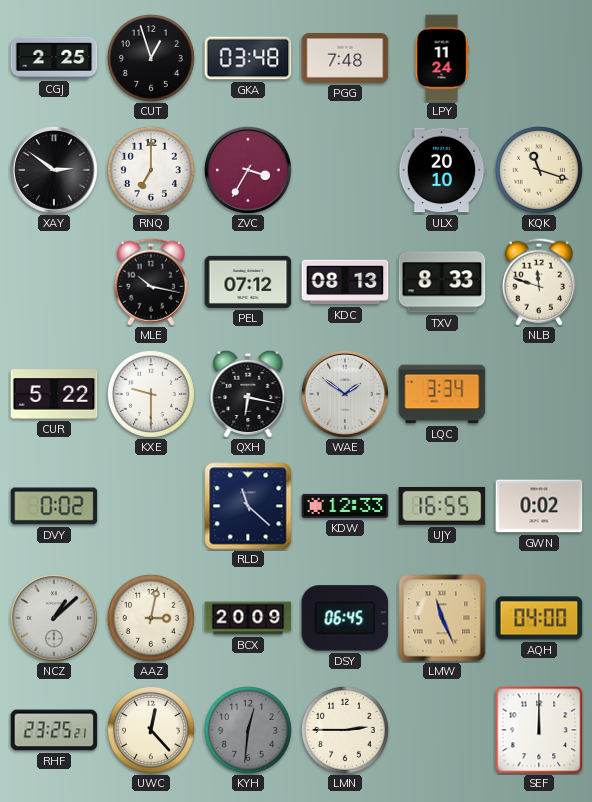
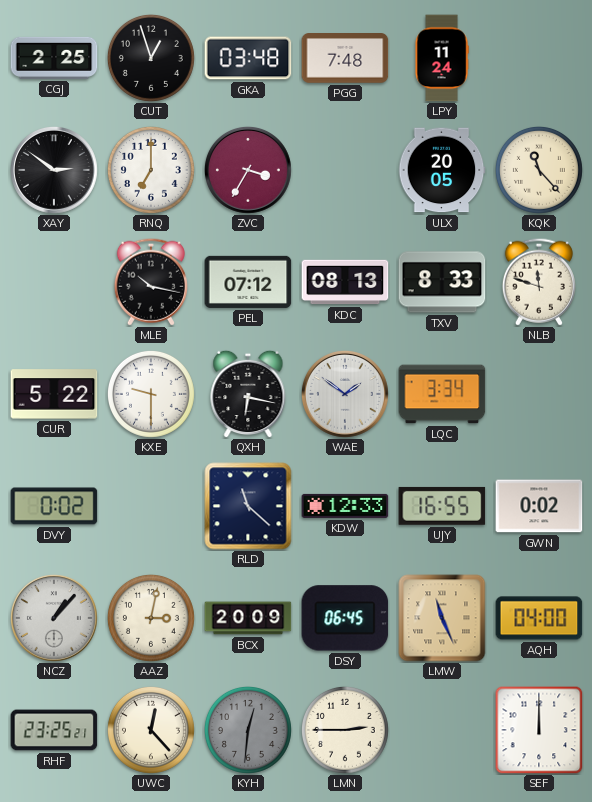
ULX: 20:10 -> 20:05 (442, 170)
KQK: 11:18 -> 11:23 (539, 170)
NCZ: 1:08 -> 1:07 (54, 618)
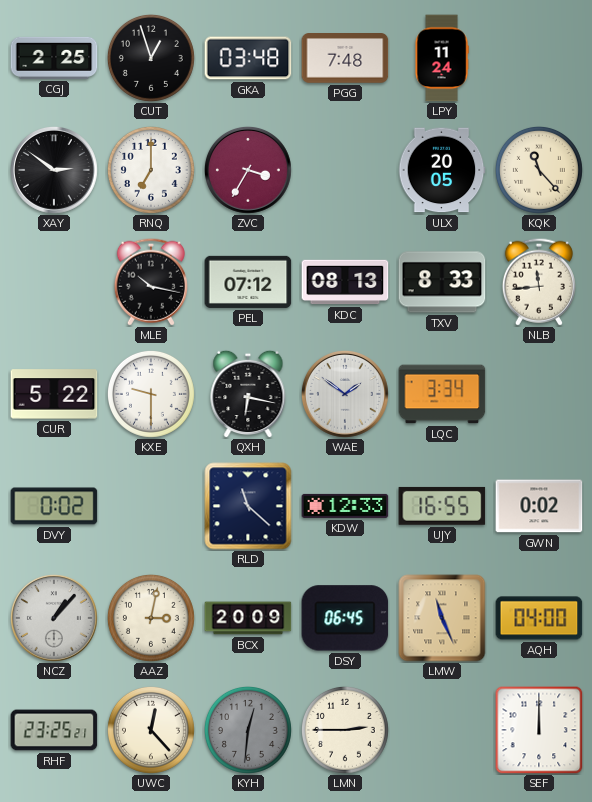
NLB: 11:48 -> 11:44 (539, 282)
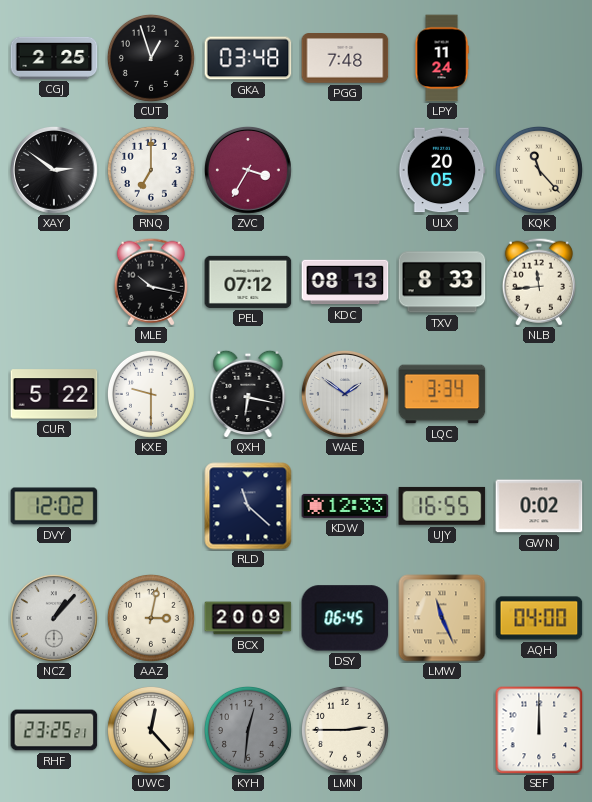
DVY: 0:02 -> 12:02 (54, 506)
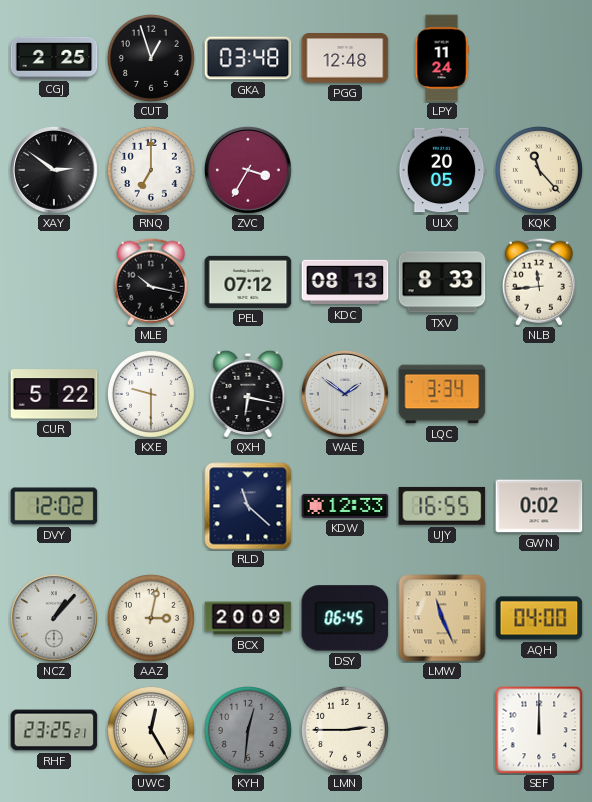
PGG: 7:48 -> 12:48 (345, 58)
UWC: 12:23 -> 12:25 (151, 730)
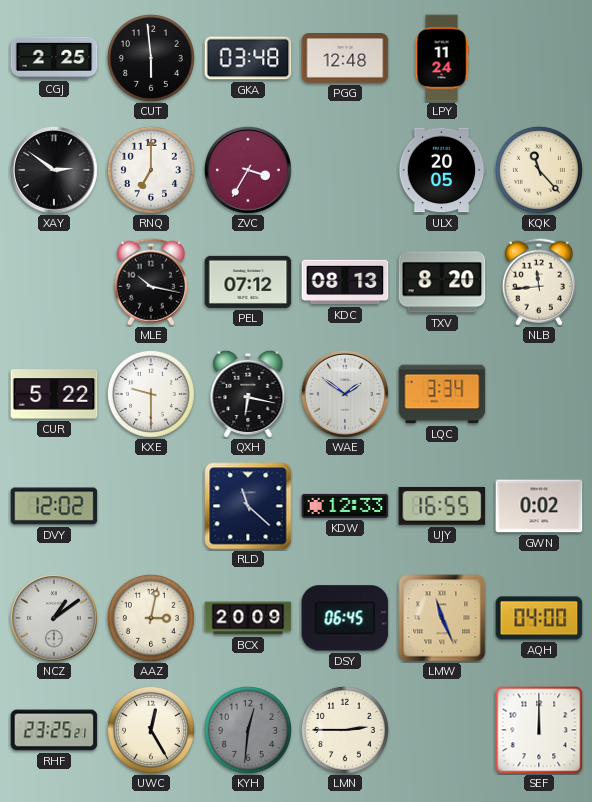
CUT: 12:57 -> 5:59 (151, 58)
TXV: 8:33 -> 8:20 (442, 282)
NCZ: 1:07 -> 1:09 (54, 618)
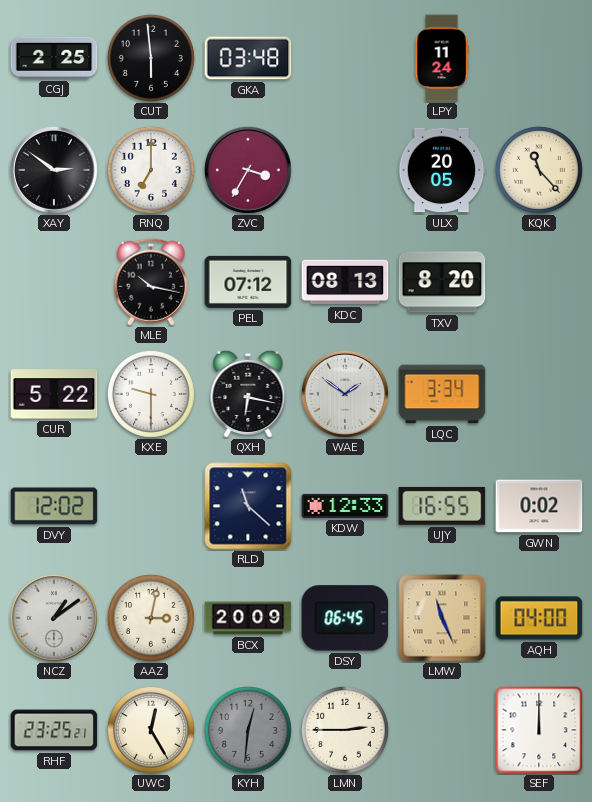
PGG: 12:48 -> none (345, 58)
NLB: 11:44 -> none (539, 282)
